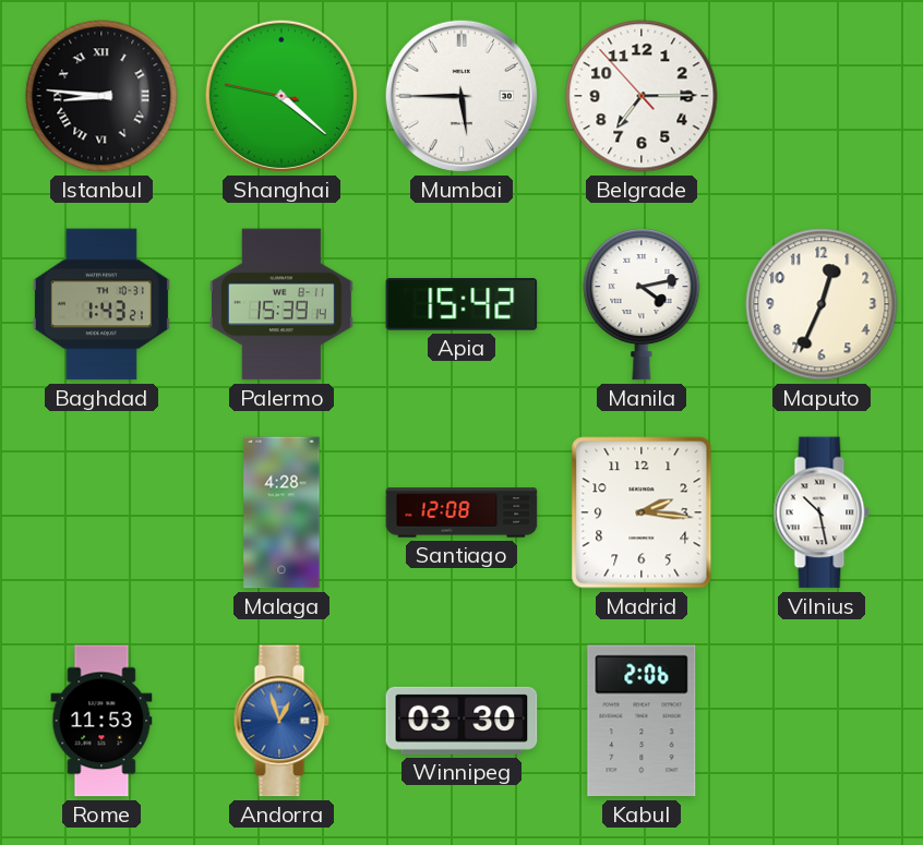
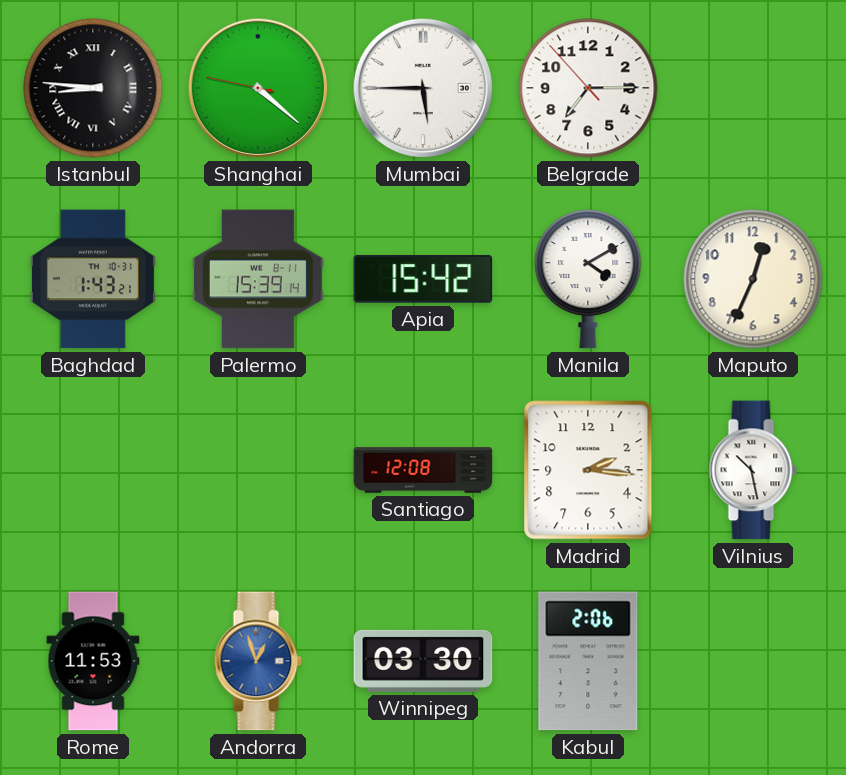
Manila: 4:13 -> 4:10 (588, 279)
Malaga: 4:28 -> none (281, 512)
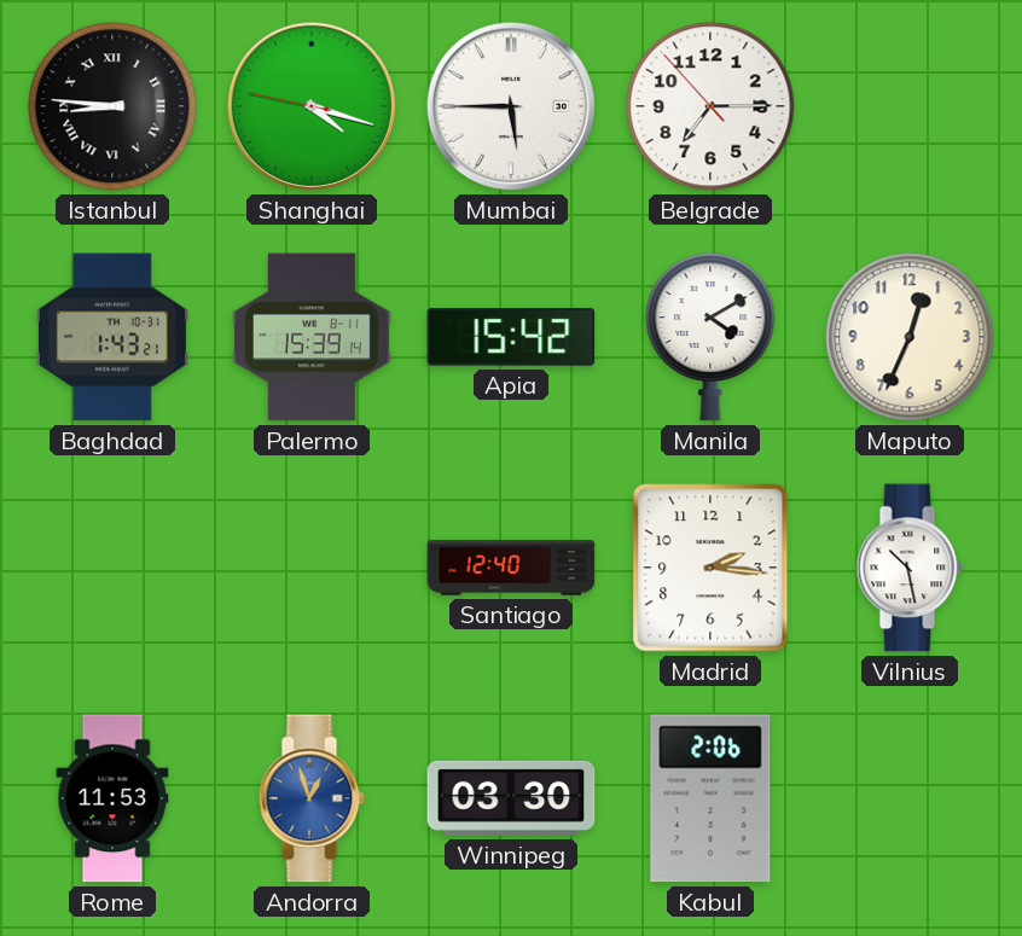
Shanghai: 4:21 -> 4:17 (312, 106)
Santiago: 12:08 -> 12:40 (511, 568)
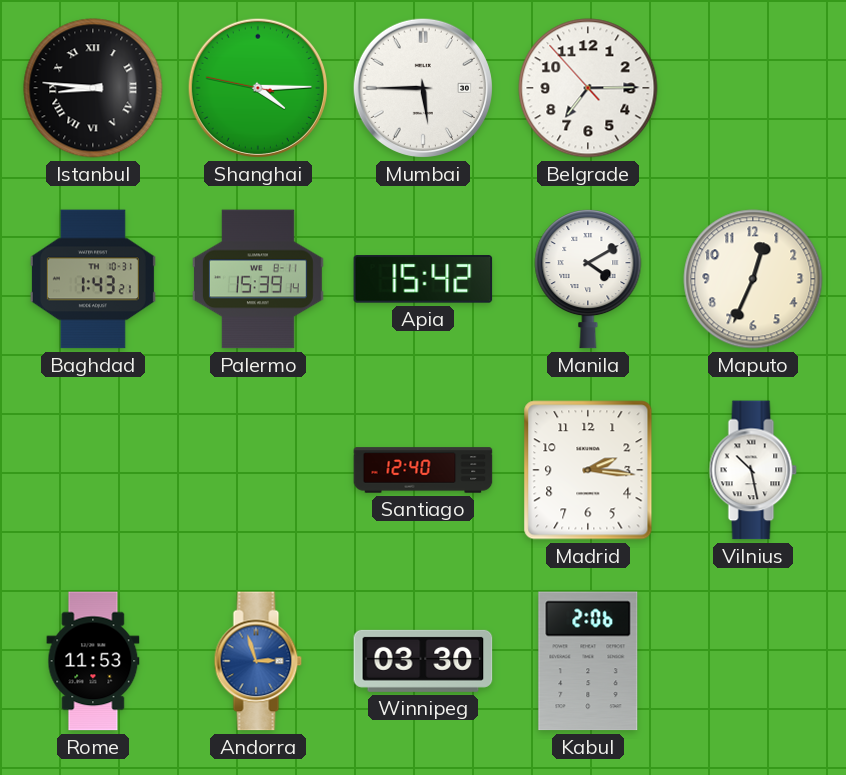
Shanghai: 4:17 -> 4:14 (258, 88)
Andorra: 12:57 -> 2:57 (258, 661)
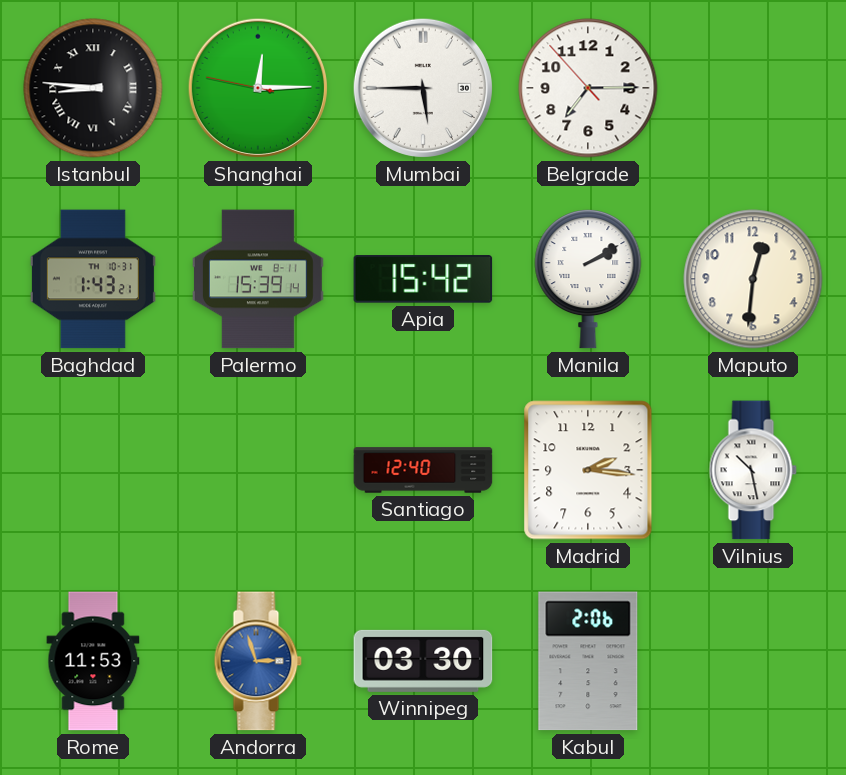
Shanghai: 4:14 -> 12:14 (258, 88)
Manila: 4:10 -> 2:10 (588, 279)
Maputo: 12:34 -> 12:31 (753, 279)
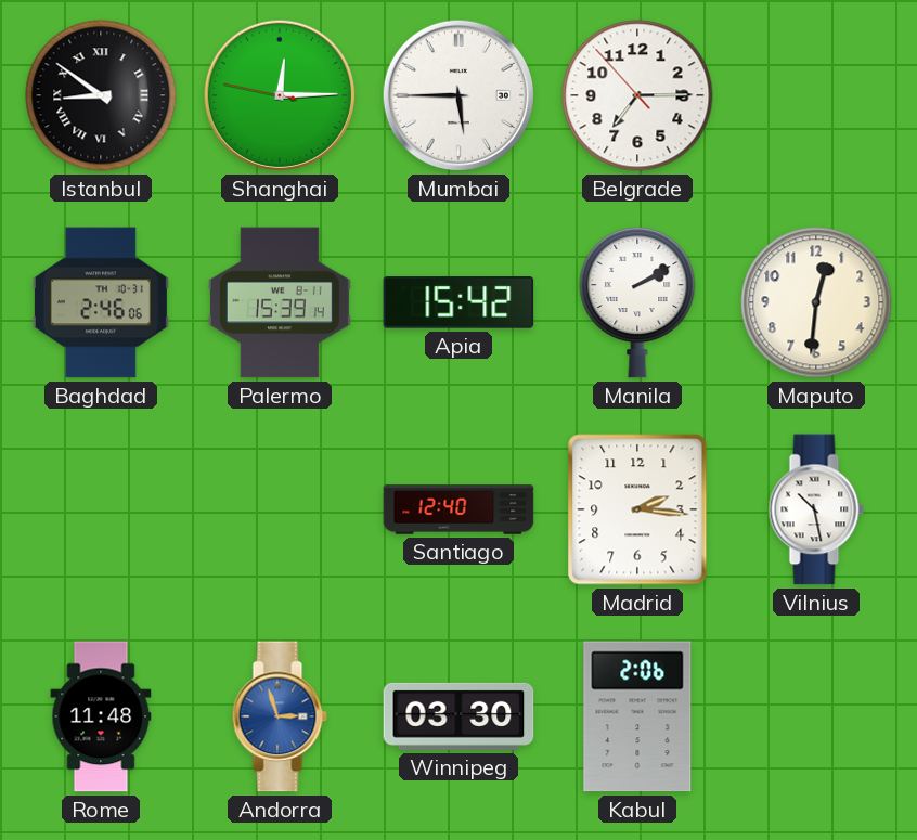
Istanbul: 8:46 -> 8:51 (101, 95)
Baghdad: 1:43 -> 2:46 (101, 302)
Rome: 11:53 -> 11:48 (101, 716)
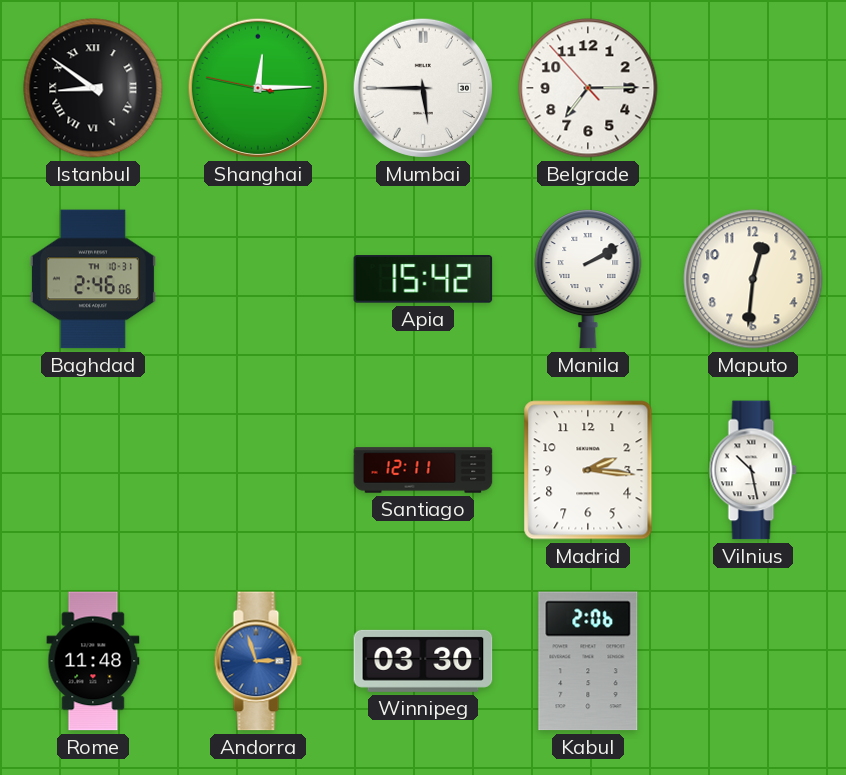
Palermo: 15:39 -> none (280, 302)
Santiago: 12:40 -> 12:11 (423, 470)
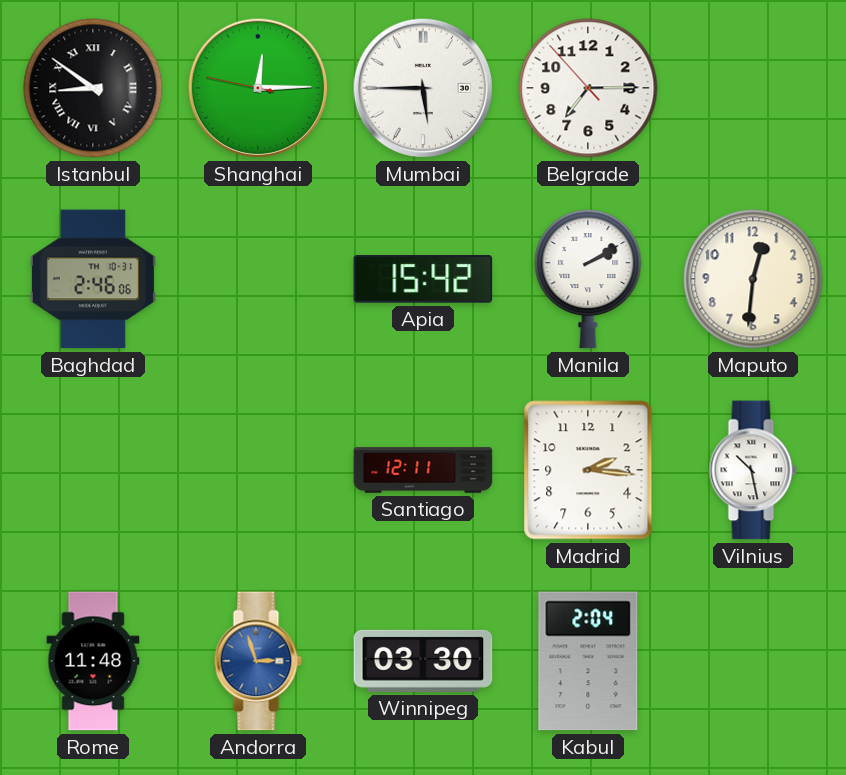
Kabul: 2:06 -> 2:04 (588, 661)
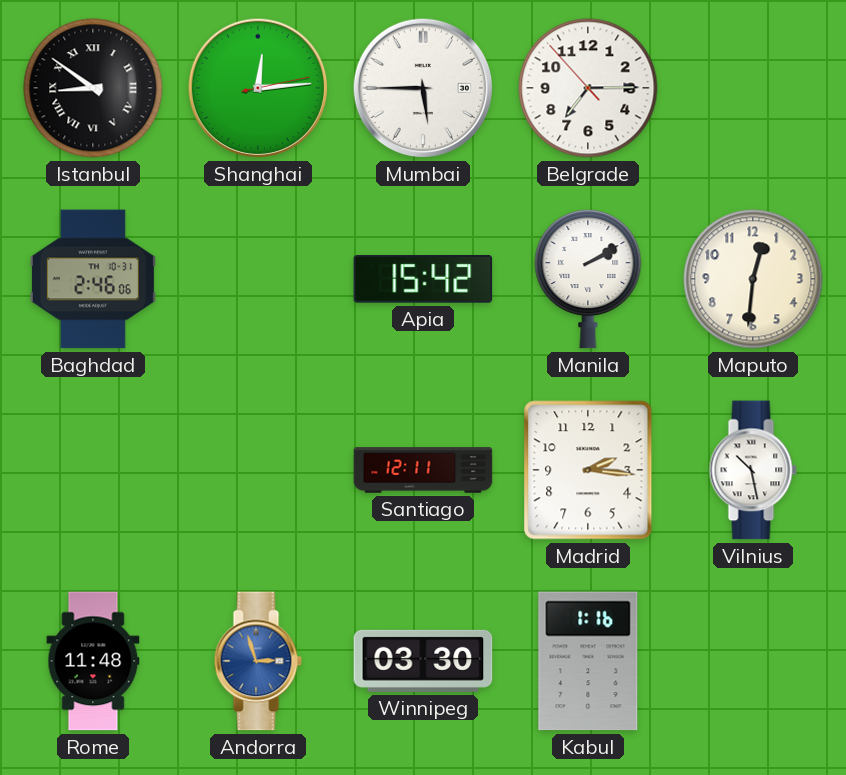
Shanghai: 12:14:47 -> 12:14:13 (258, 88)
Kabul: 2:04 -> 1:16 (588, 661)
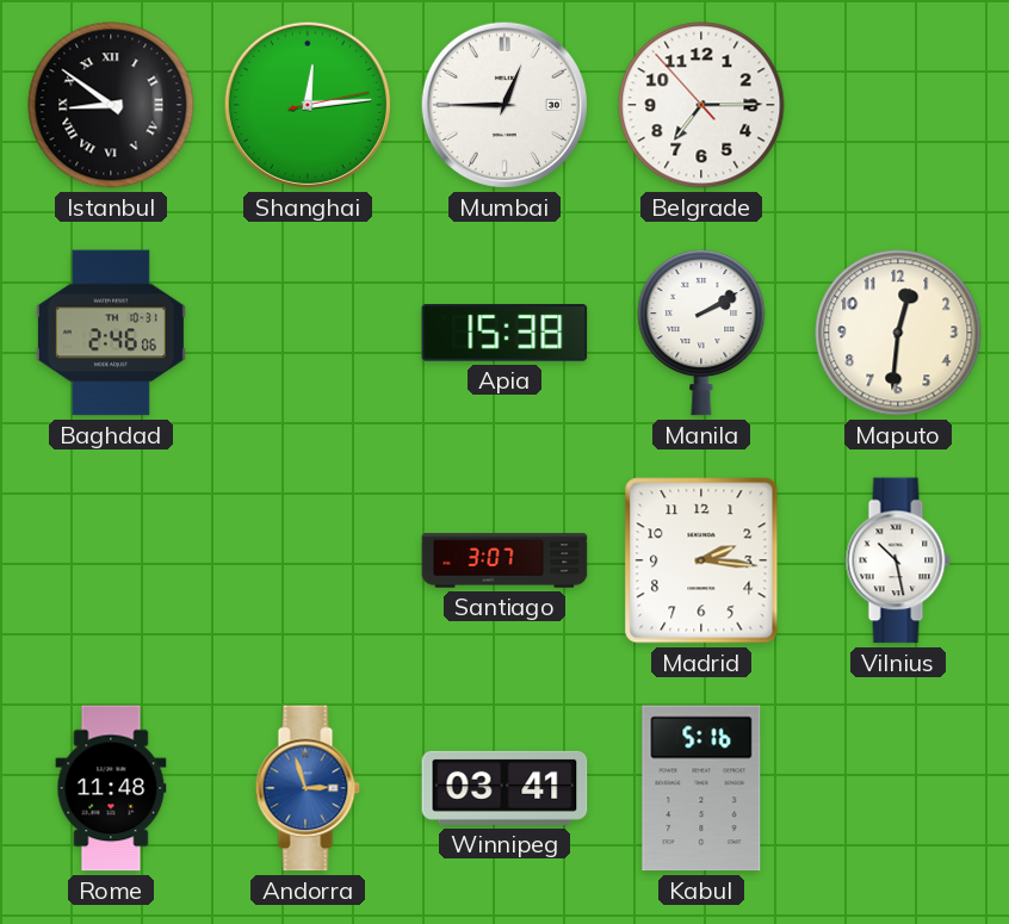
Mumbai: 5:45 -> 12:45 (504, 105)
Apia: 15:42 -> 15:38 (504, 333)
Santiago: 12:11 -> 3:07 (504, 560)
Winnipeg: 03:30 -> 03:41 (504, 788)
Kabul: 1:16 -> 5:16 (701, 788)
